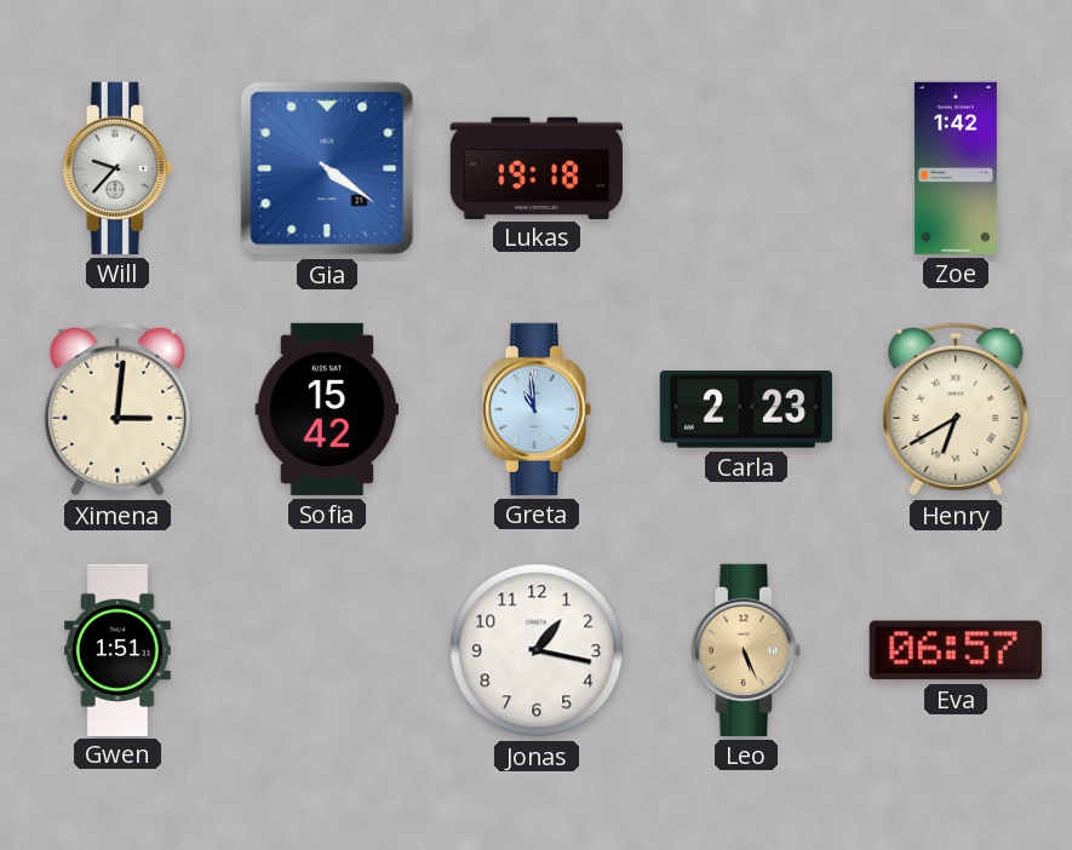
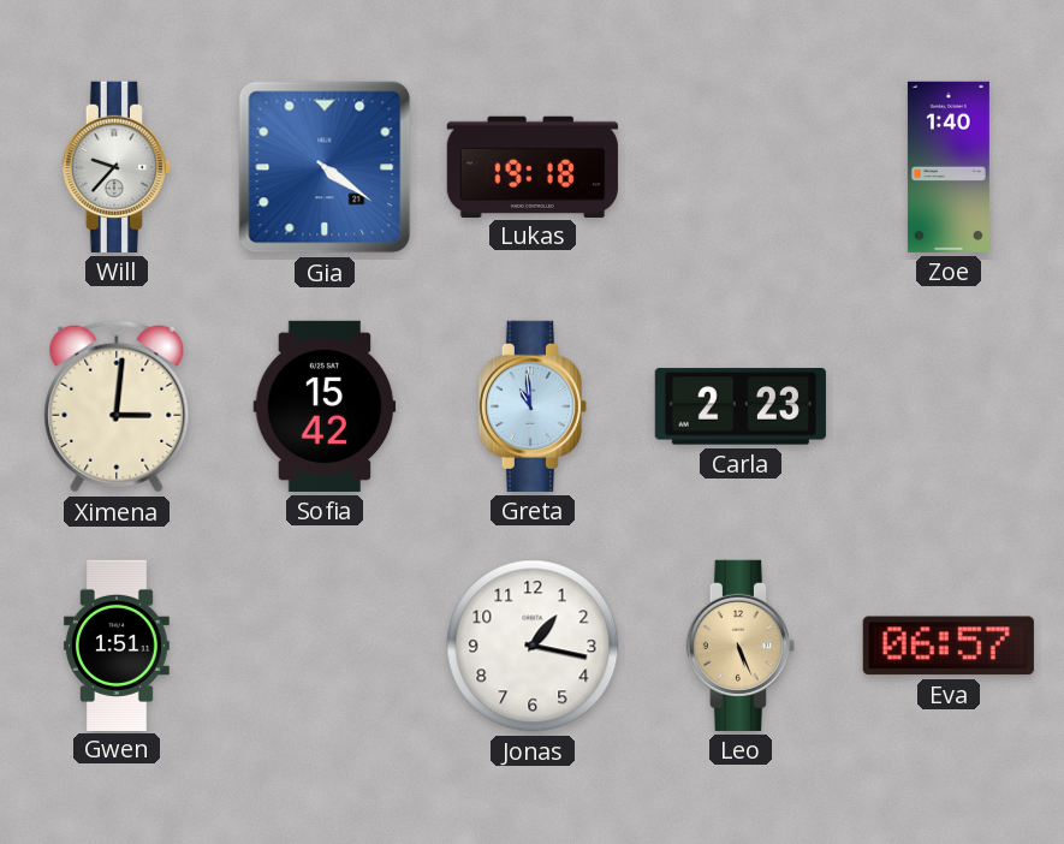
Zoe: 1:42 -> 1:40 (949, 167)
Henry: 6:40 -> none (956, 409)
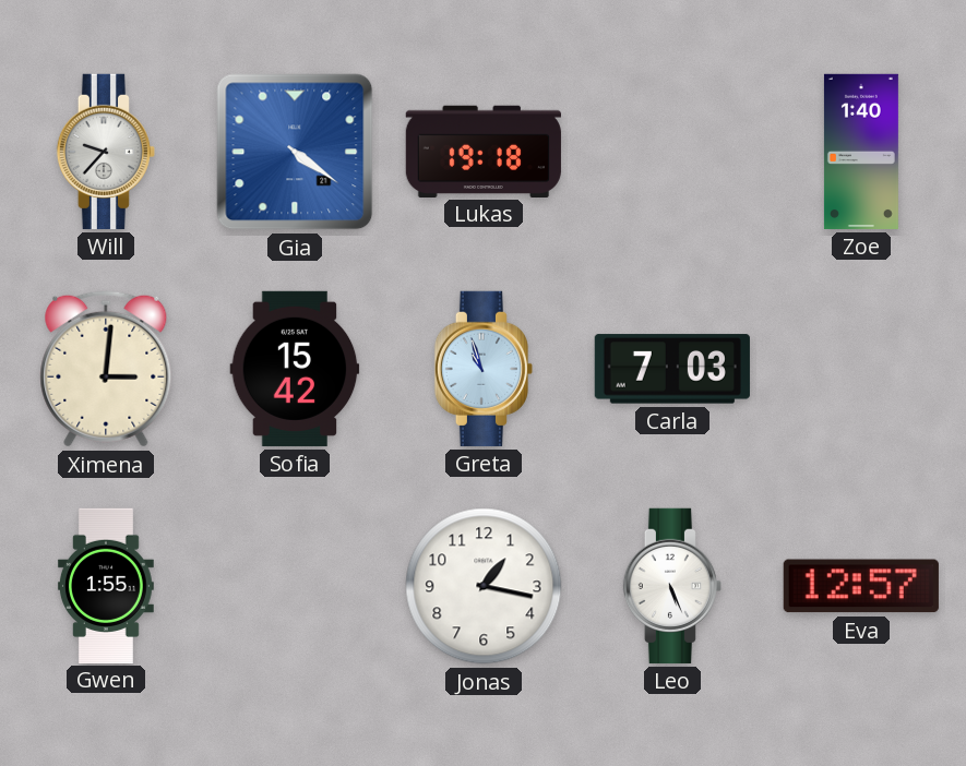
Greta: 10:59 -> 10:57 (484, 369)
Carla: 2:23 -> 7:03 (672, 369)
Gwen: 1:51 -> 1:55 (106, 585)
Leo dial: champagne -> white (672, 586)
Eva: 06:57 -> 12:57 (861, 586)
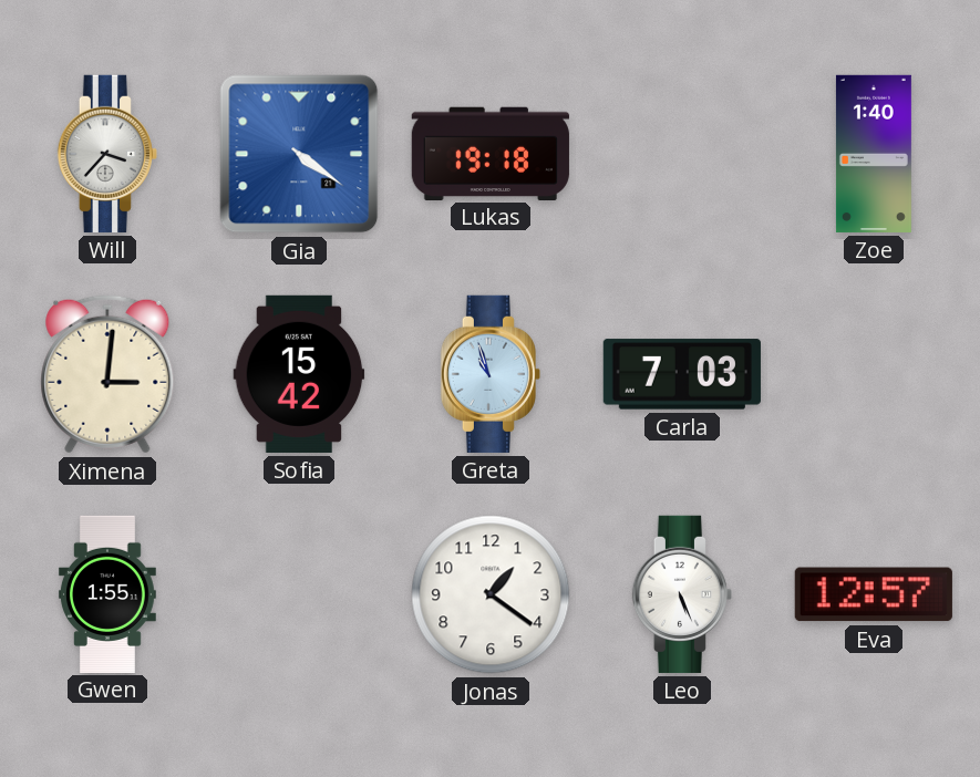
Will: 9:37 -> 3:37 (107, 154)
Jonas: 1:17 -> 1:21 (491, 594)
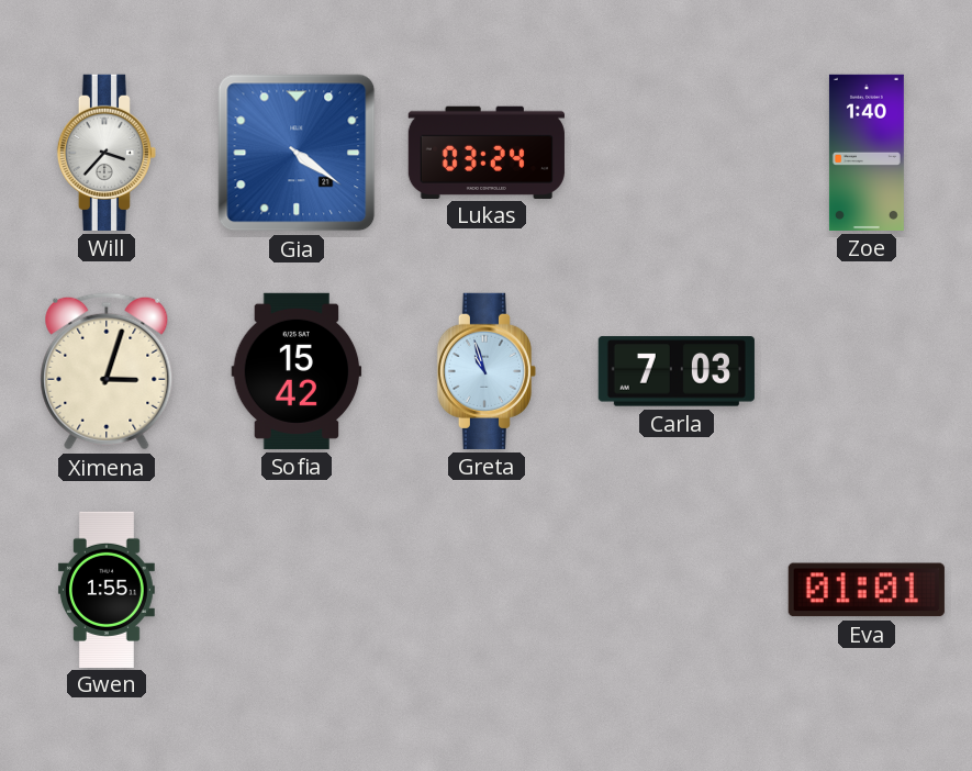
Lukas: 19:18 -> 03:24 (487, 152)
Ximena: 3:01 -> 3:03 (107, 371)
Jonas: 1:21 -> none (491, 594)
Leo: 5:26 -> none (682, 594)
Eva: 12:57 -> 01:01 (867, 590)
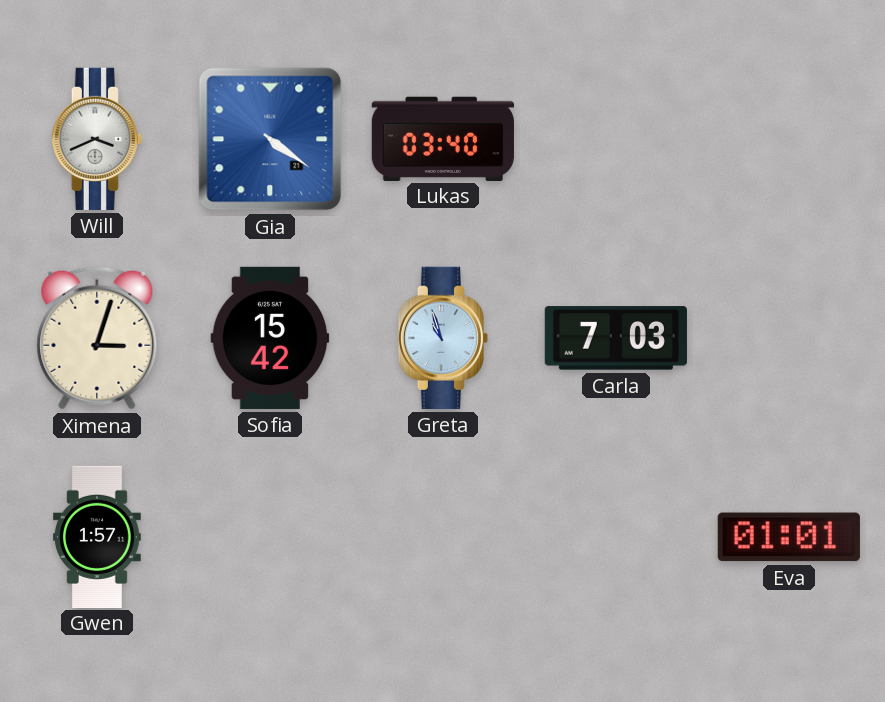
Will: 3:37 -> 3:41 (97, 139)
Lukas: 03:24 -> 03:40 (443, 138)
Zoe: 1:40 -> none (867, 153)
Gwen: 1:55 -> 1:57 (97, 536)
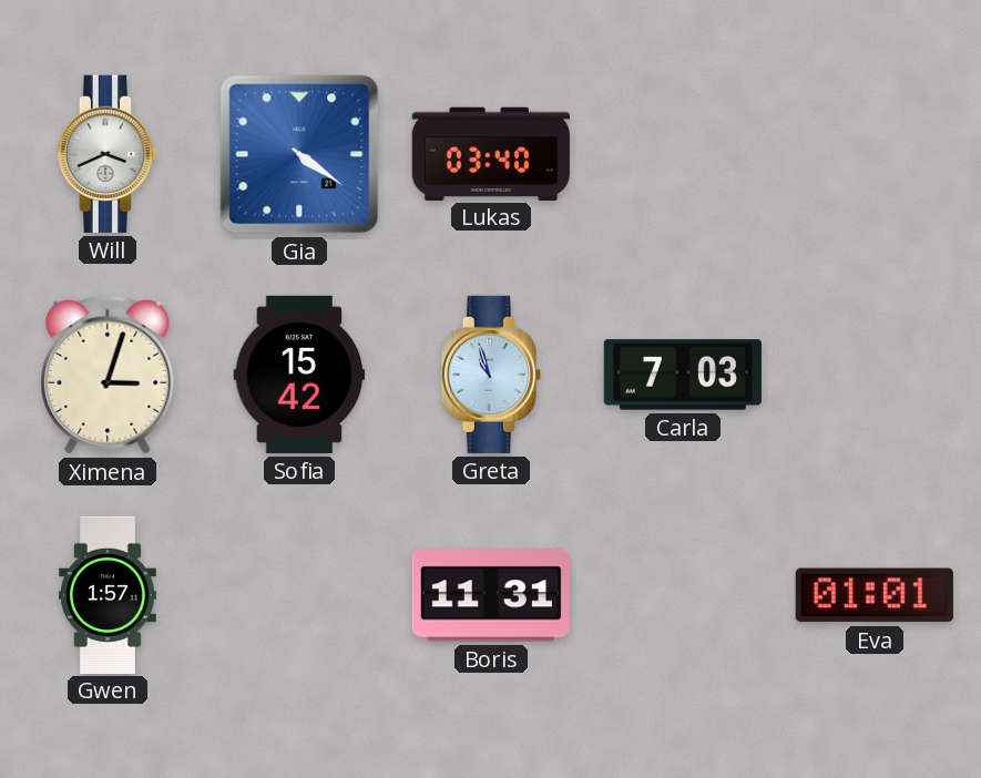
Boris: none -> 11:31 (491, 595)
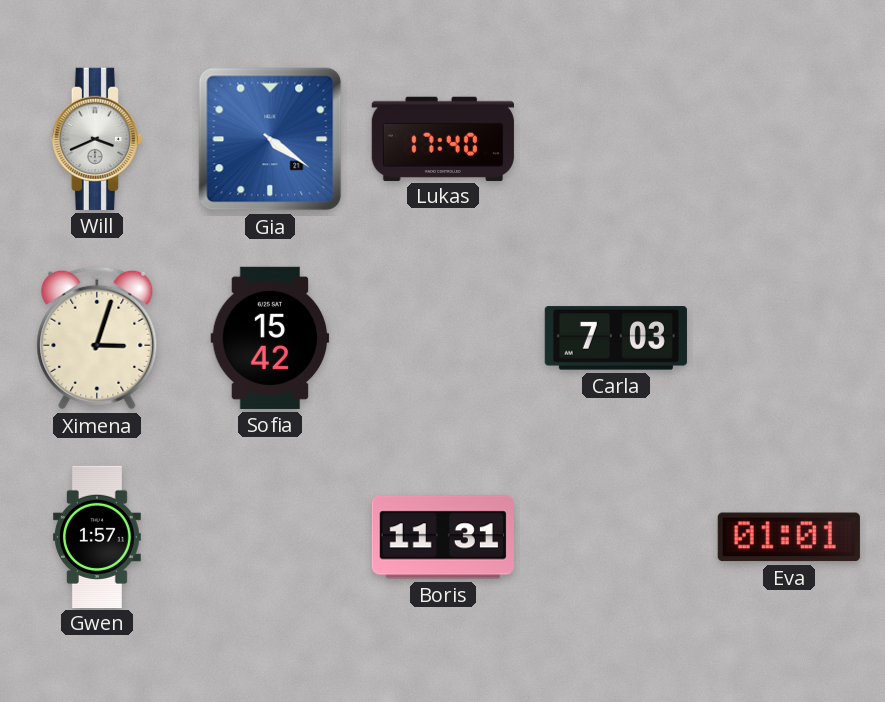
Lukas: 03:40 -> 17:40 (443, 138)
Greta: 10:57 -> none (491, 375)
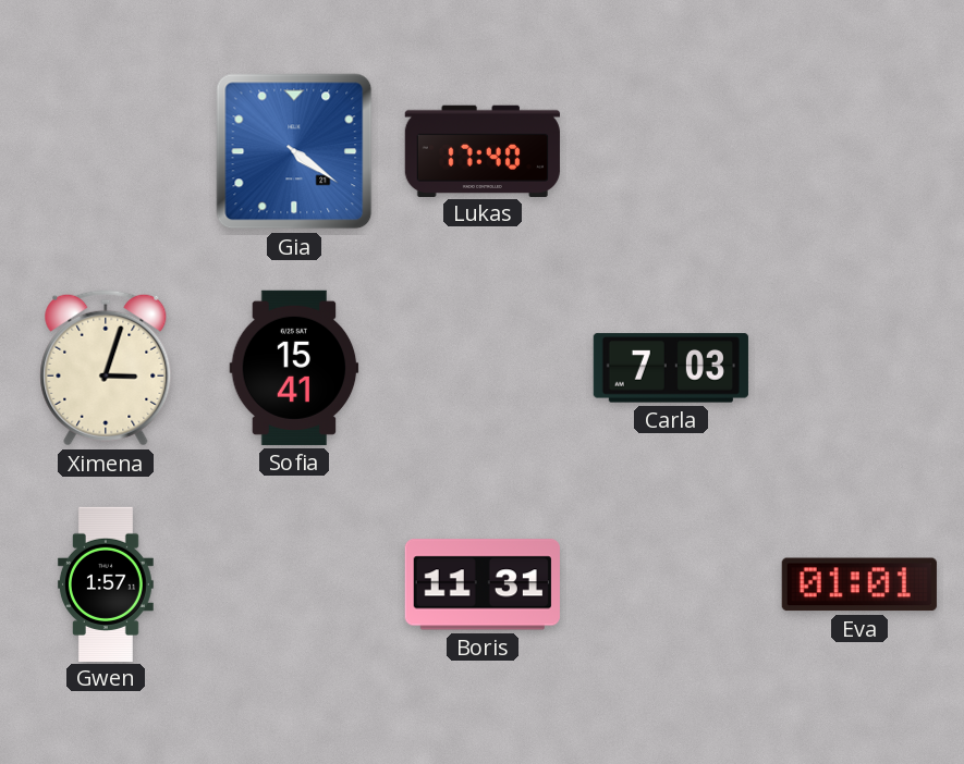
Will: 3:41 -> none (97, 139)
Sofia: 15:42 -> 15:41 (294, 368)
